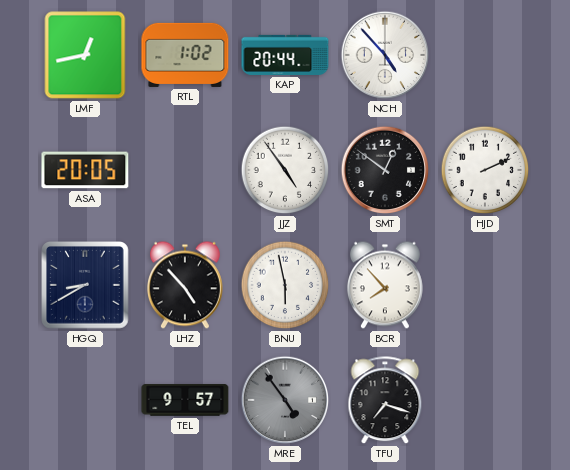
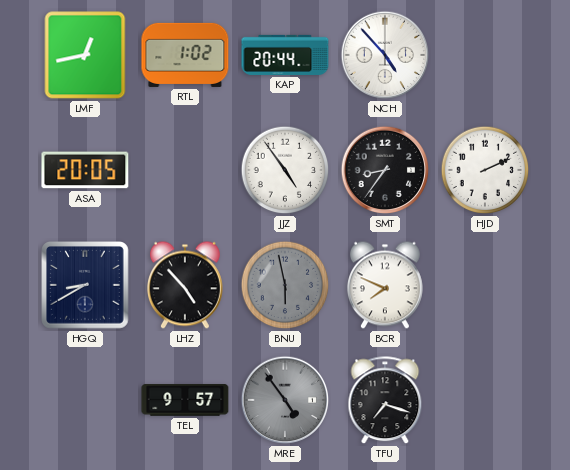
SMT: 12:51 -> 8:36 (385, 170)
BNU dial: white -> grey (285, 285)
BCR: 7:53 -> 7:49 (385, 285)
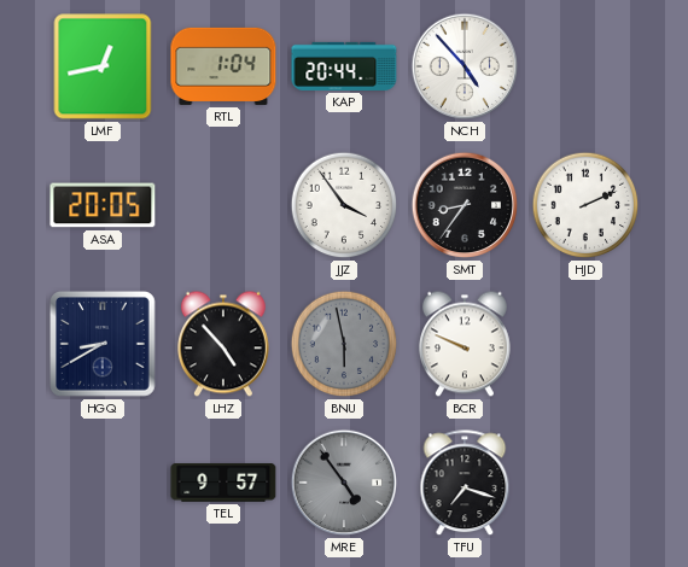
RTL: 1:02 -> 1:04 (223, 66)
JJZ: 4:54 -> 3:54 (344, 205)
BCR: 7:49 -> 9:49 (465, 344)
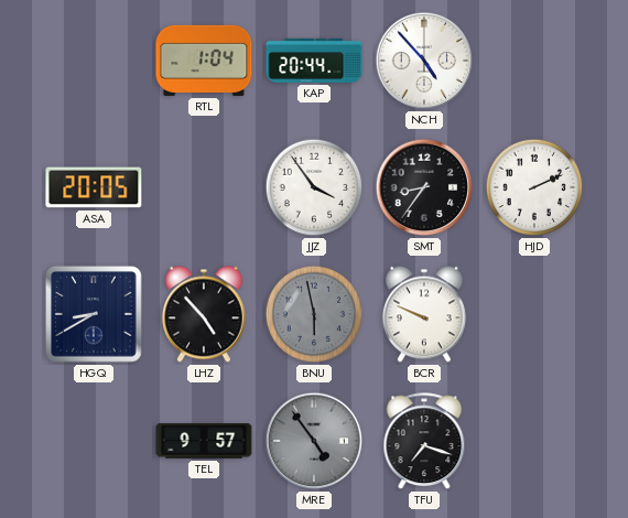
LMF: 12:43 -> none (103, 66)
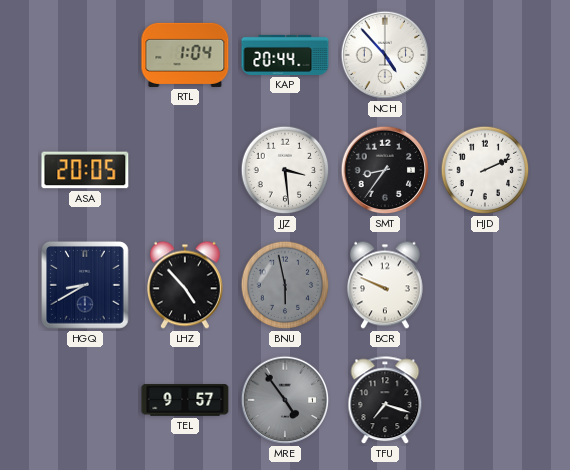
JJZ: 3:54 -> 3:29 (285, 170)
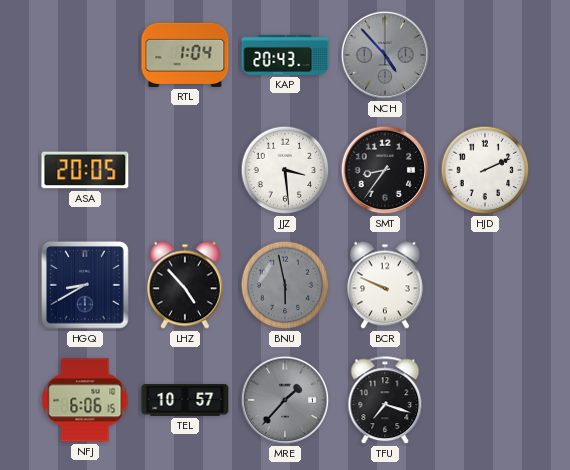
KAP: 20:44 -> 20:43 (285, 55)
NCH dial: white -> grey (385, 55)
NFJ: none -> 6:06 (85, 400)
TEL: 9:57 -> 10:57 (185, 400)
MRE: 4:54 -> 1:37 (285, 400)
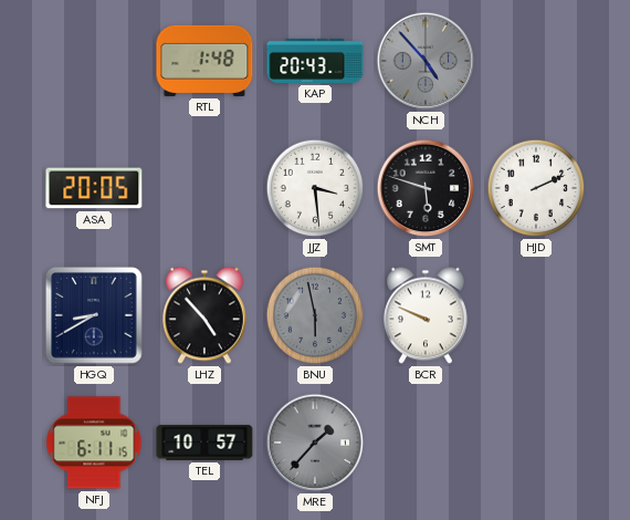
RTL: 1:04 -> 1:48 (204, 61)
SMT: 8:36 -> 5:48 (426, 188)
NFJ: 6:06 -> 6:11 (94, 443)
TFU: 7:18 -> none (385, 401)
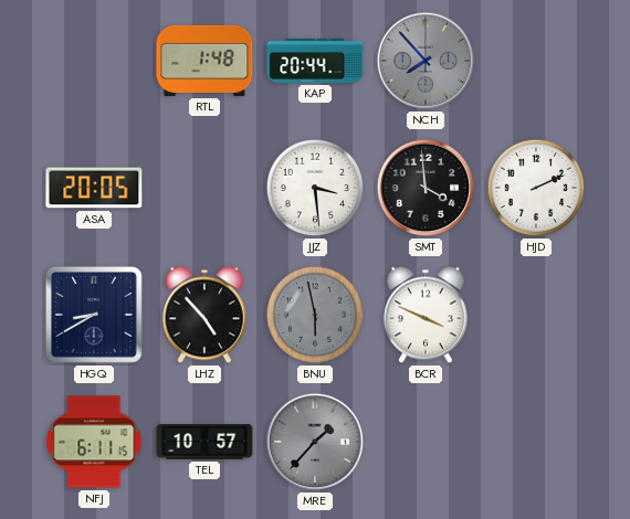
KAP: 20:43 -> 20:44 (315, 61)
NCH: 4:53 -> 7:53 (426, 61)
SMT: 5:48 -> 3:59 (426, 188)
BCR: 9:49 -> 3:49 (426, 315)
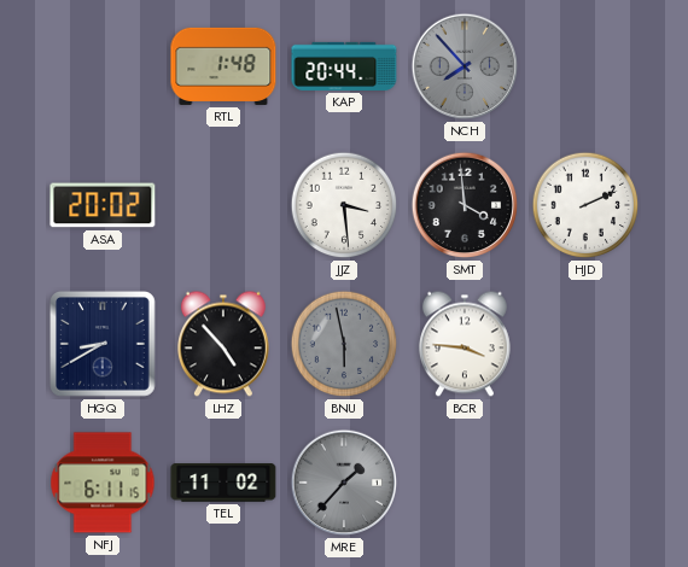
ASA: 20:05 -> 20:02 (103, 205)
BCR: 3:49 -> 3:46 (465, 344)
TEL: 10:57 -> 11:02 (223, 483)
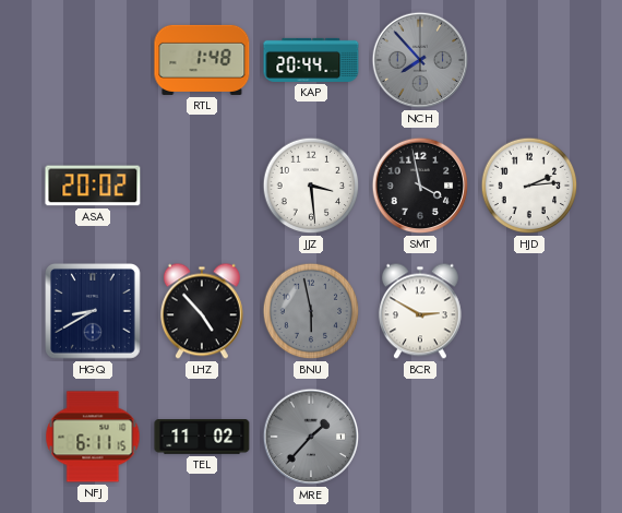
SMT: 3:59 -> 3:58 (420, 186)
HJD: 2:11 -> 2:14 (529, 186)
BCR: 3:46 -> 2:50 (420, 311)
